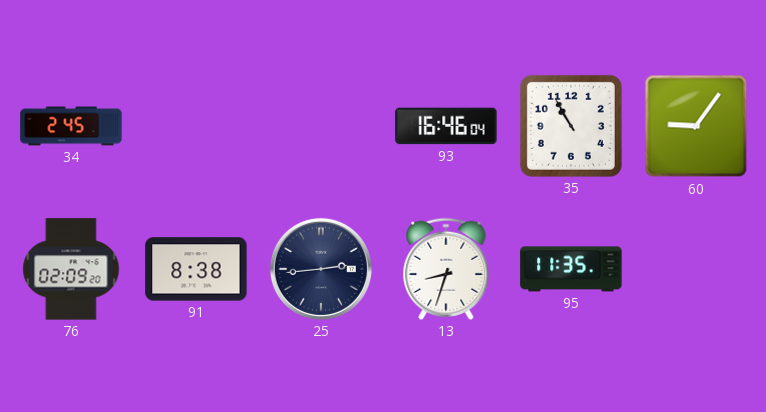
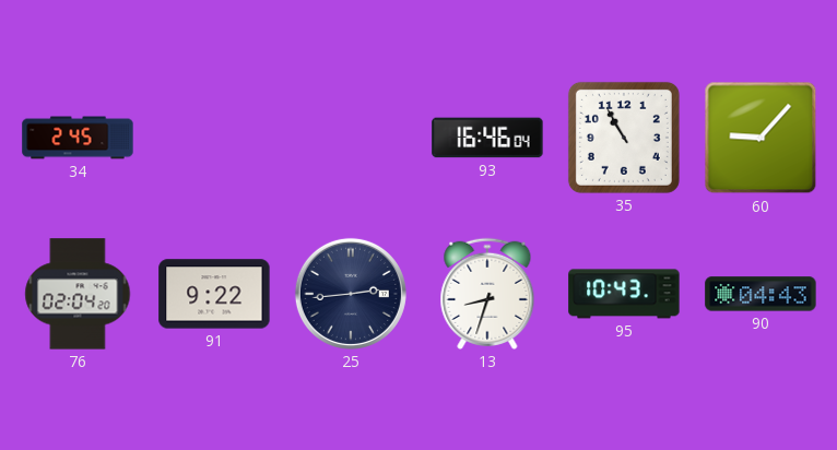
60: 9:06 -> 9:07 (761, 138)
76: 02:09 -> 02:04 (78, 294)
91: 8:38 -> 9:22 (214, 294)
95: 11:35 -> 10:43 (624, 294)
90: none -> 04:43 (761, 294)
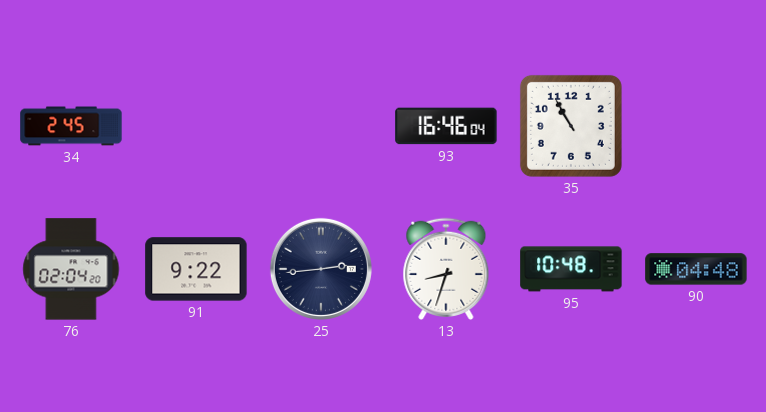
60: 9:07 -> none (761, 138)
95: 10:43 -> 10:48 (571, 269)
90: 04:43 -> 04:48 (696, 269)
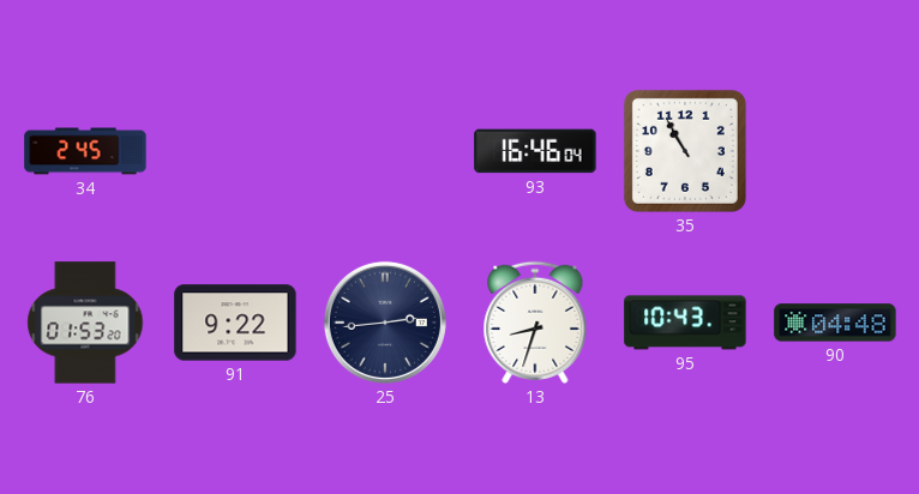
76: 02:04 -> 01:53 (85, 323)
95: 10:48 -> 10:43 (685, 323)
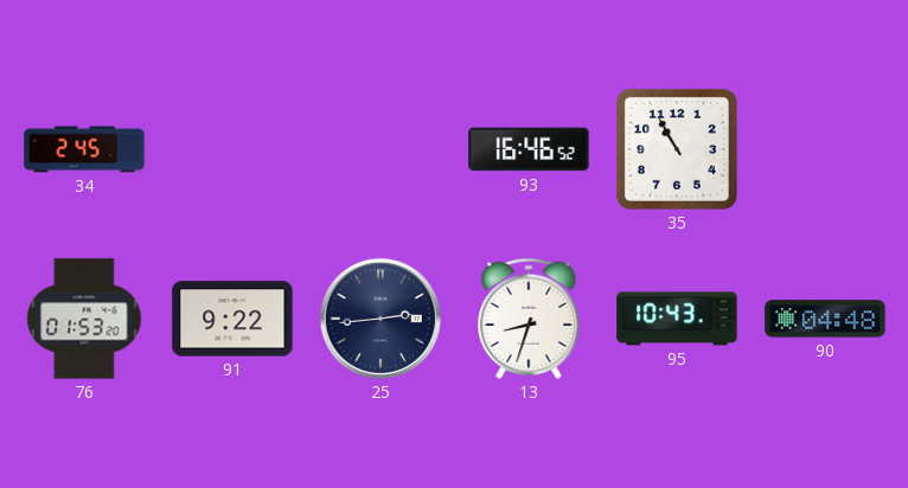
93: 16:46:04 -> 16:46:52 (529, 149)
